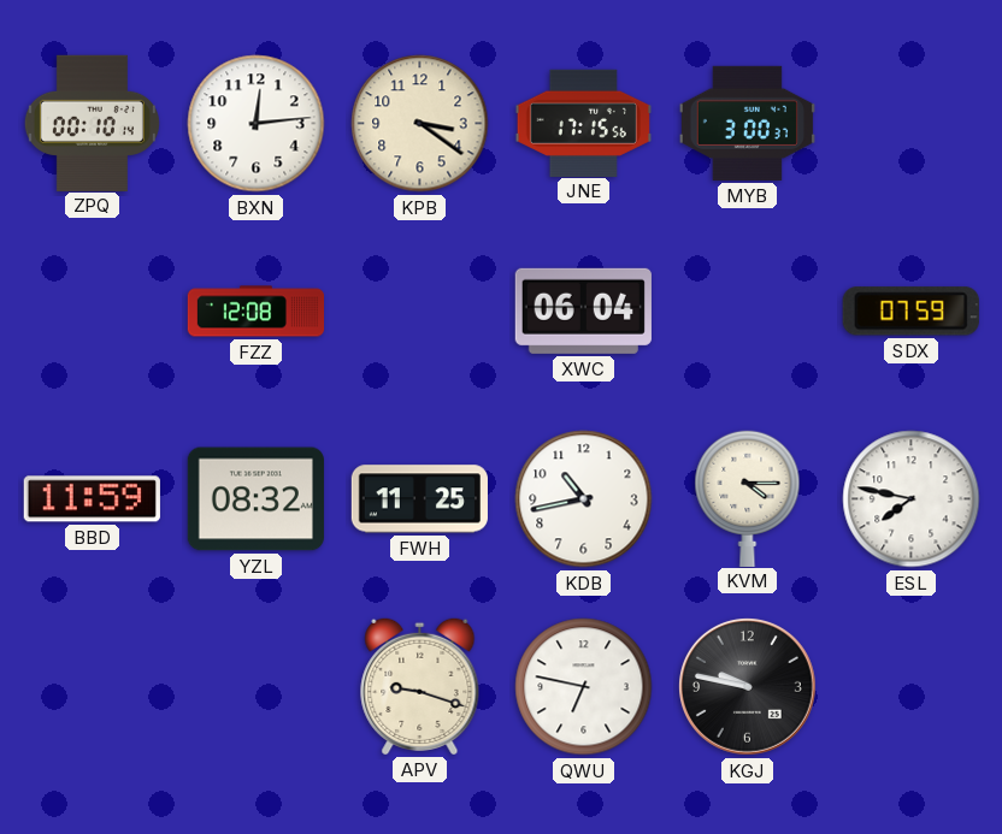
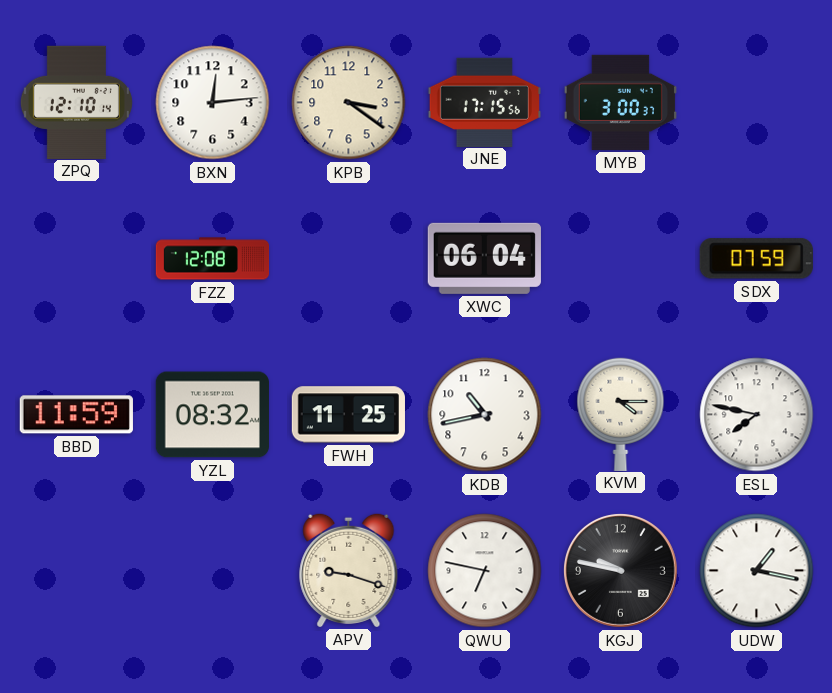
ZPQ: 00:10 -> 12:10 (76, 102)
UDW: none -> 1:17 (757, 571)
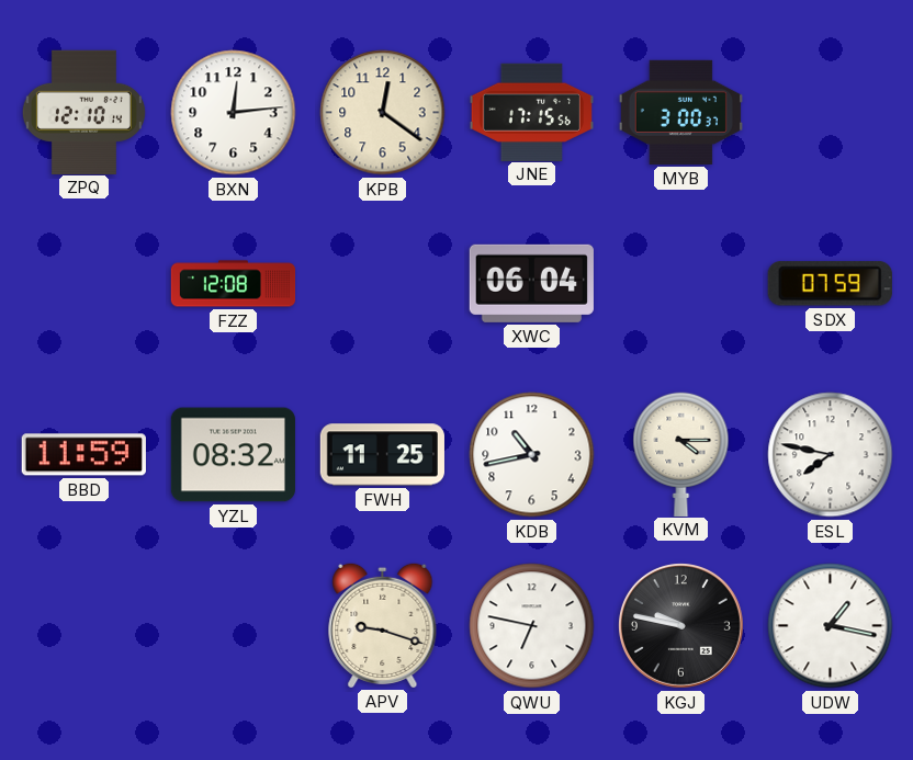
KPB: 3:21 -> 12:21 (383, 113)
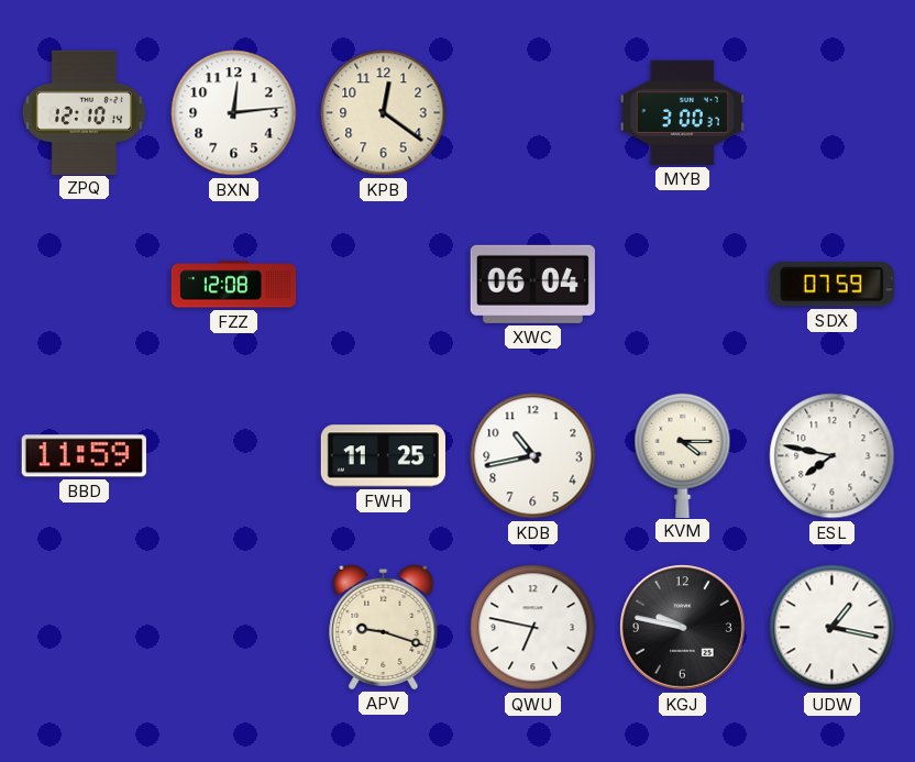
JNE: 17:15 -> none (531, 112)
YZL: 08:32 -> none (233, 455)
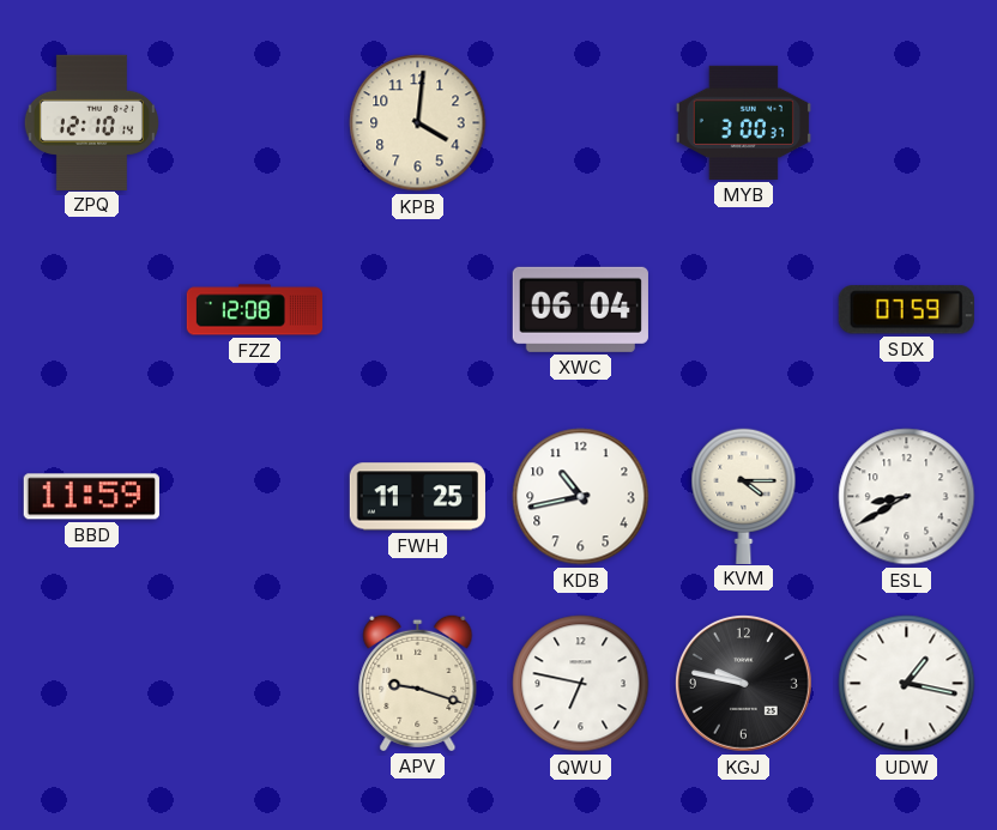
BXN: 12:14 -> none (234, 113)
KPB: 12:21 -> 4:01 (418, 123)
ESL: 7:47 -> 8:40 (907, 497)
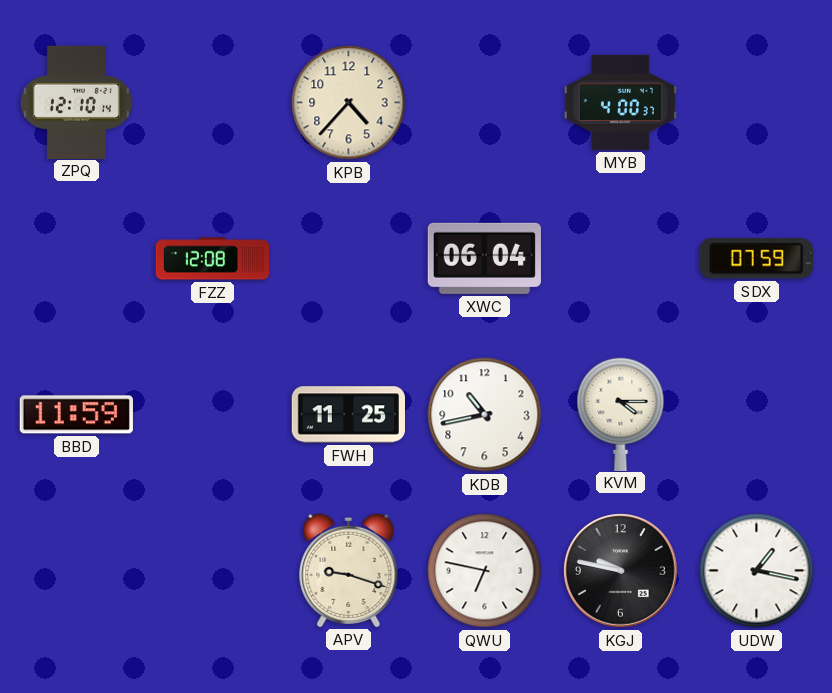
KPB: 4:01 -> 4:37 (349, 103)
MYB: 3:00 -> 4:00 (620, 102)
ESL: 8:40 -> none (907, 497)
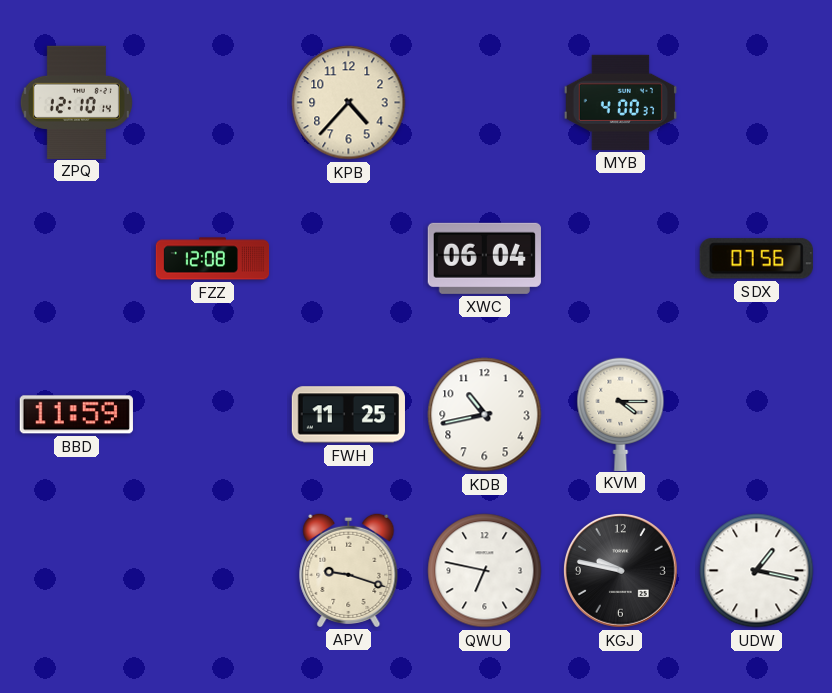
SDX: 07:59 -> 07:56 (756, 259)
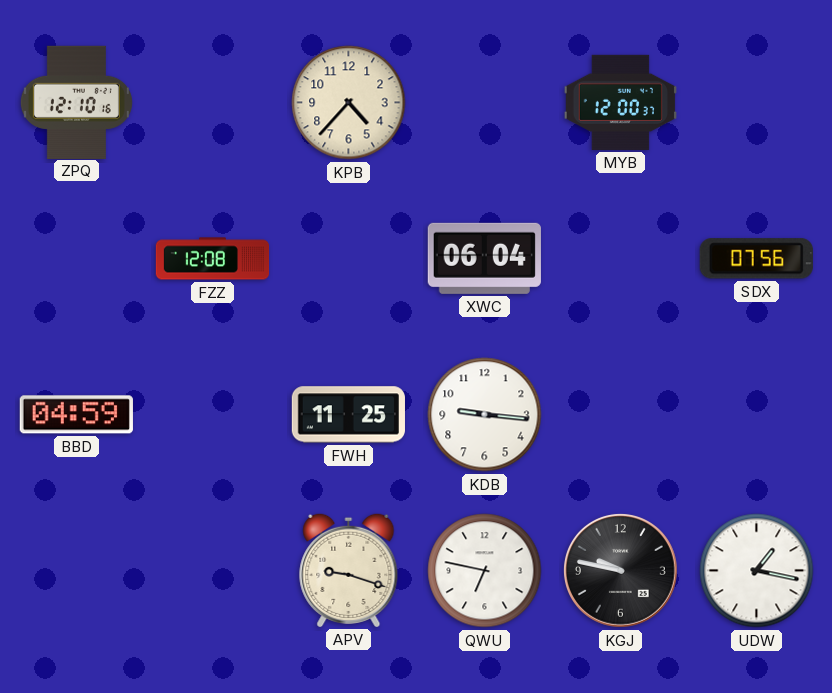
ZPQ: 12:10:14 -> 12:10:16 (76, 102)
MYB: 4:00 -> 12:00 (620, 102)
BBD: 11:59 -> 04:59 (76, 415)
KDB: 10:43 -> 9:16 (485, 415)
KVM: 4:15 -> none (621, 414)
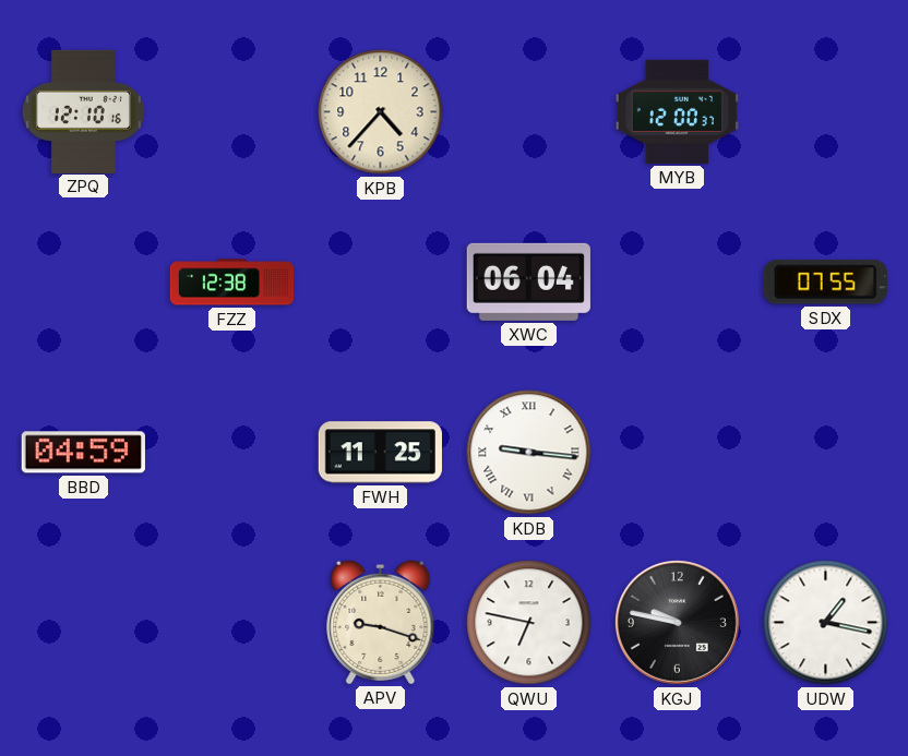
FZZ: 12:08 -> 12:38 (232, 283)
SDX: 07:56 -> 07:55 (825, 283)
KDB numerals: Arabic -> Roman (529, 453)
